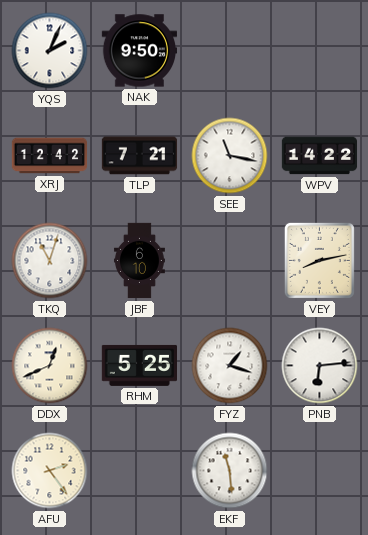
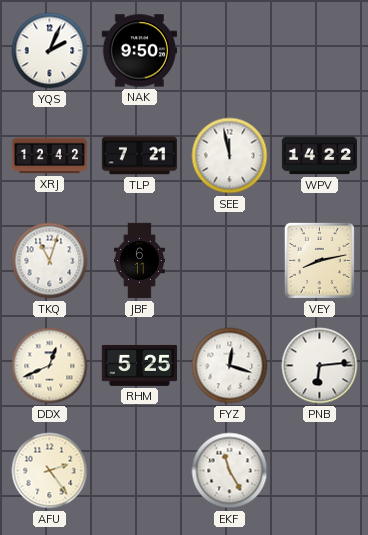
SEE: 11:17 -> 11:58 (230, 156)
JBF: 6:10 -> 6:11 (139, 261)
FYZ: 1:18 -> 12:18 (230, 366)
EKF: 11:29 -> 11:25 (230, 471)
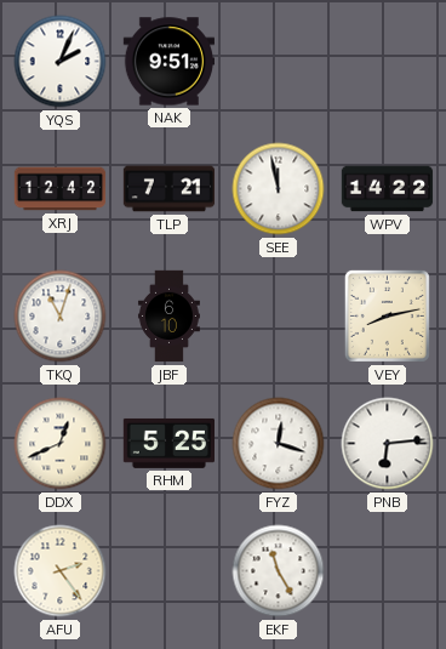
NAK: 9:50 -> 9:51 (168, 62)
JBF: 6:11 -> 6:10 (168, 317)
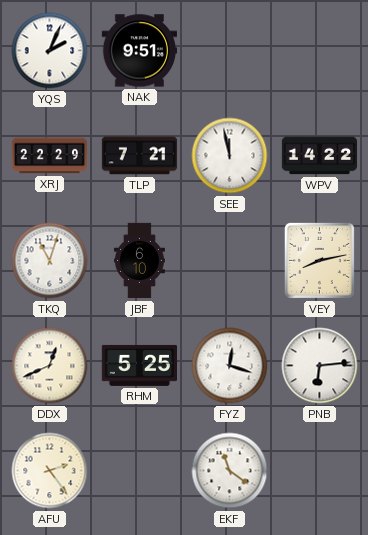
XRJ: 12:42 -> 22:29 (50, 156)
EKF: 11:25 -> 11:21 (230, 471)
